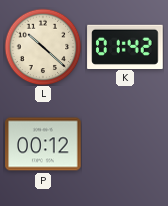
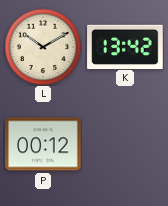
L: 10:22 -> 10:10 (43, 47)
K: 01:42 -> 13:42 (125, 46)
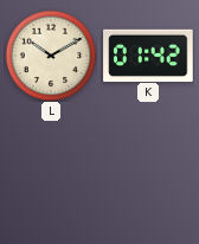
K: 13:42 -> 01:42 (148, 54)
P: 00:12 -> none (43, 144)
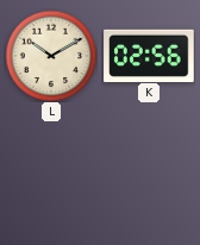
K: 01:42 -> 02:56 (149, 55)
